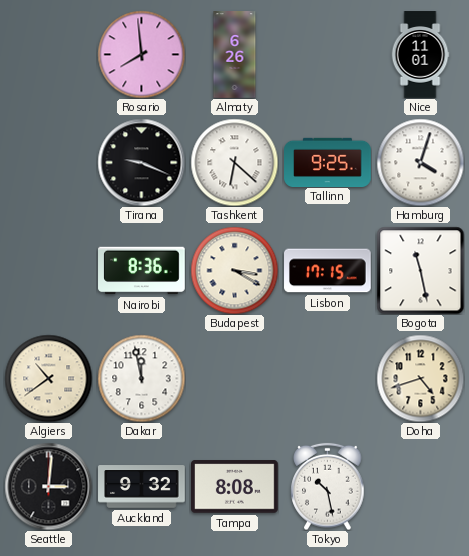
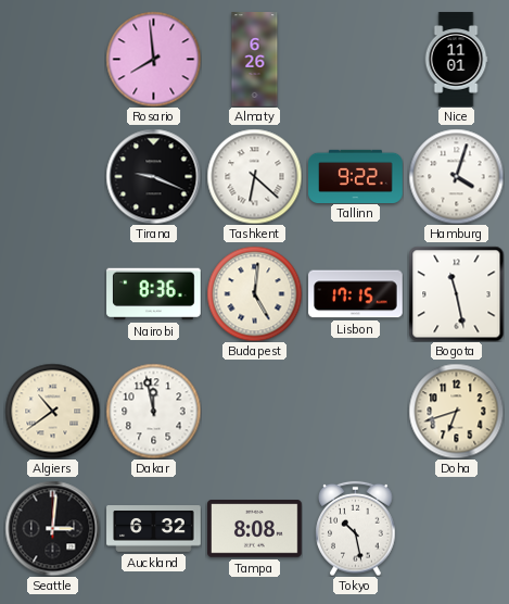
Tallinn: 9:25 -> 9:22 (356, 176)
Budapest: 3:20 -> 5:01 (254, 293)
Doha: 4:42 -> 6:42 (456, 411)
Auckland: 9:32 -> 6:32 (154, 529)
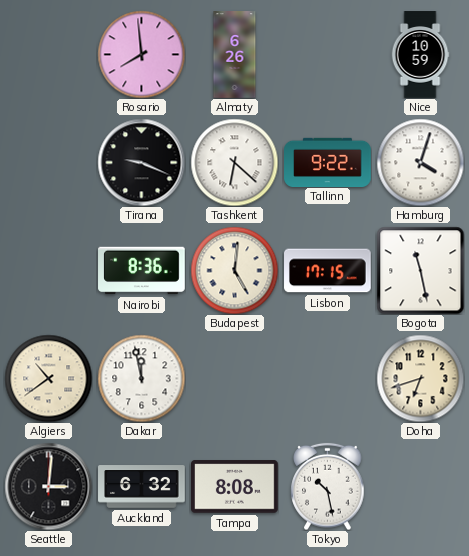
Nice: 11:01 -> 10:59 (420, 55)
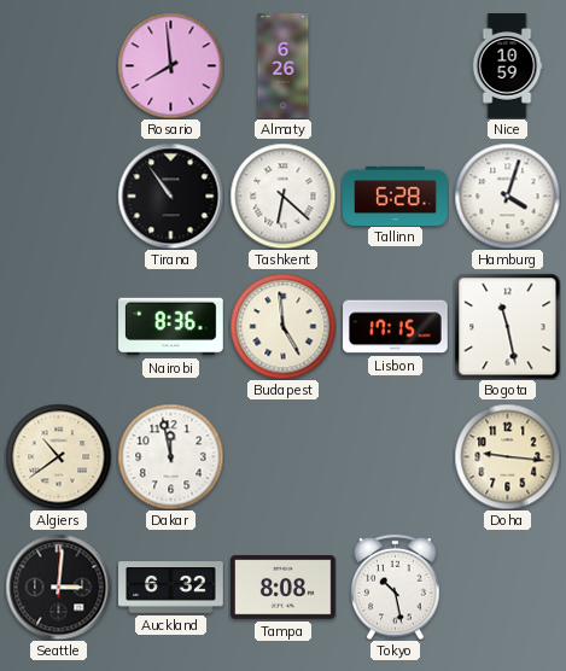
Tirana: 9:19 -> 10:54 (170, 196)
Tallinn: 9:22 -> 6:28 (396, 196)
Budapest: 5:01 -> 4:59 (282, 326)
Doha: 6:42 -> 9:16 (507, 456)
